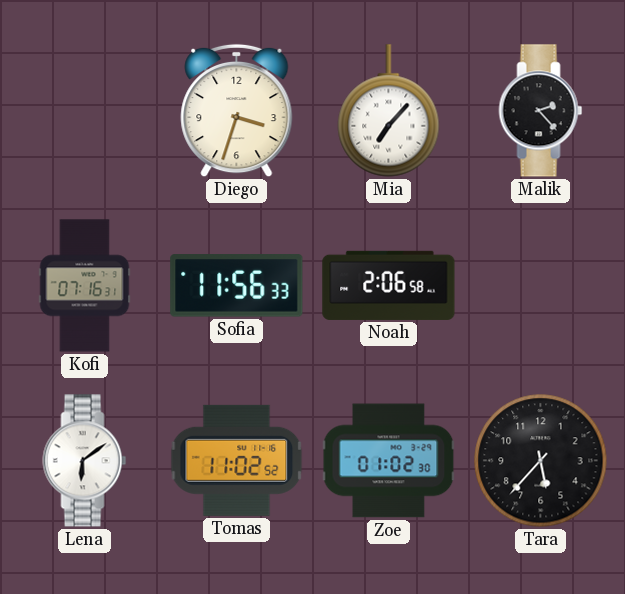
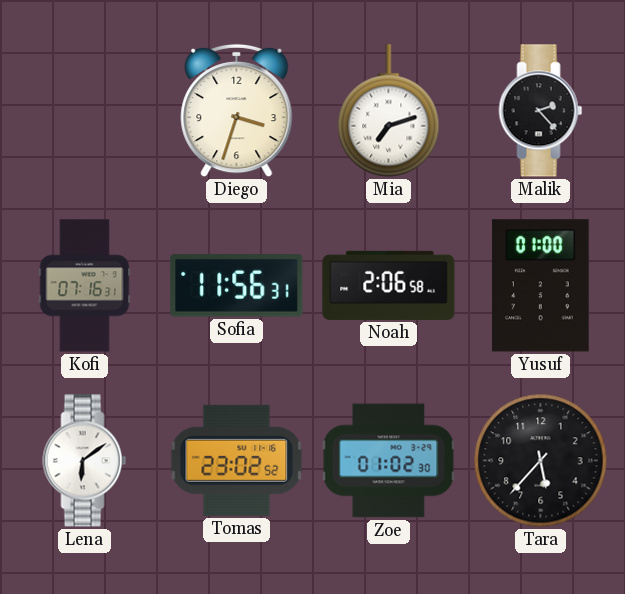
Mia: 7:07 -> 7:12 (389, 111)
Sofia: 11:56:33 -> 11:56:31 (237, 286)
Yusuf: none -> 01:00 (541, 286)
Tomas: 11:02 -> 23:02 (237, 460)
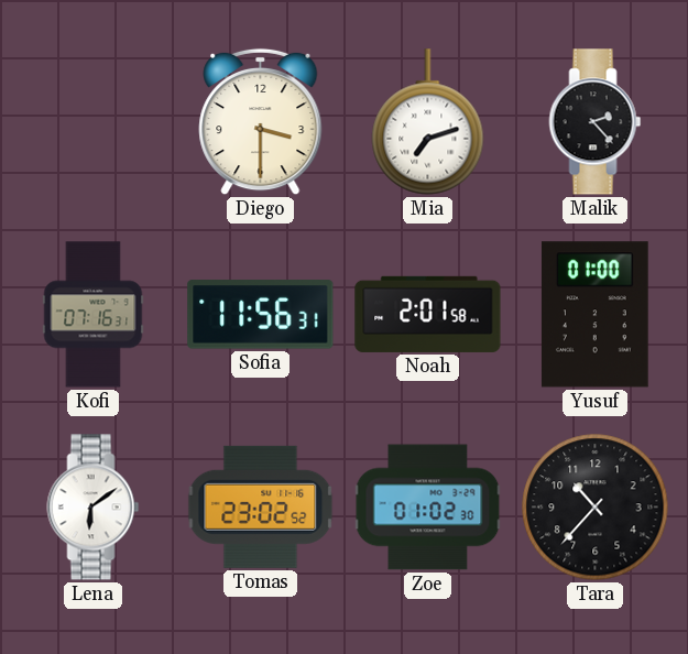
Diego: 3:33 -> 3:30 (261, 122)
Noah: 2:06 -> 2:01 (428, 314)
Tara: 5:37 -> 10:37 (596, 508)
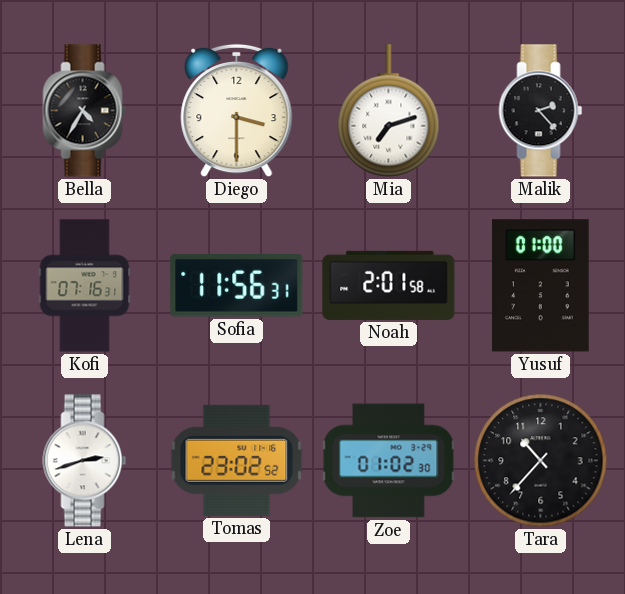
Bella: none -> 4:35 (85, 111)
Lena: 6:09 -> 2:42 (85, 461)
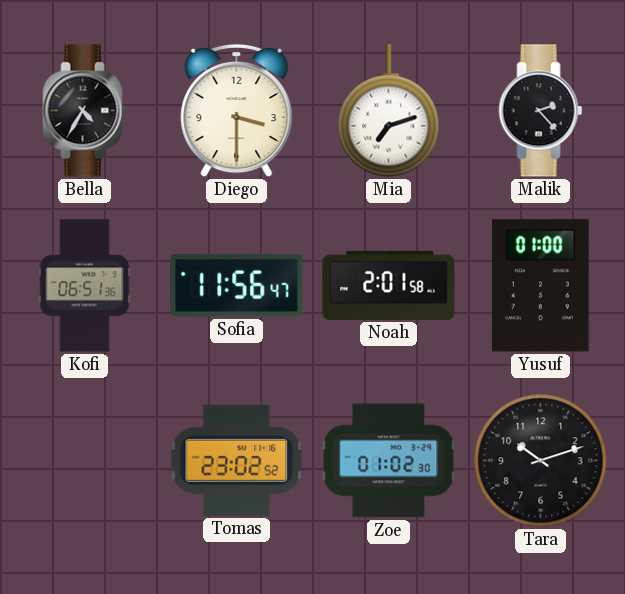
Kofi: 07:16 -> 06:51 (85, 286)
Sofia: 11:56:31 -> 11:56:47 (237, 286)
Lena: 2:42 -> none (85, 461)
Tara: 10:37 -> 10:12 (541, 461)
